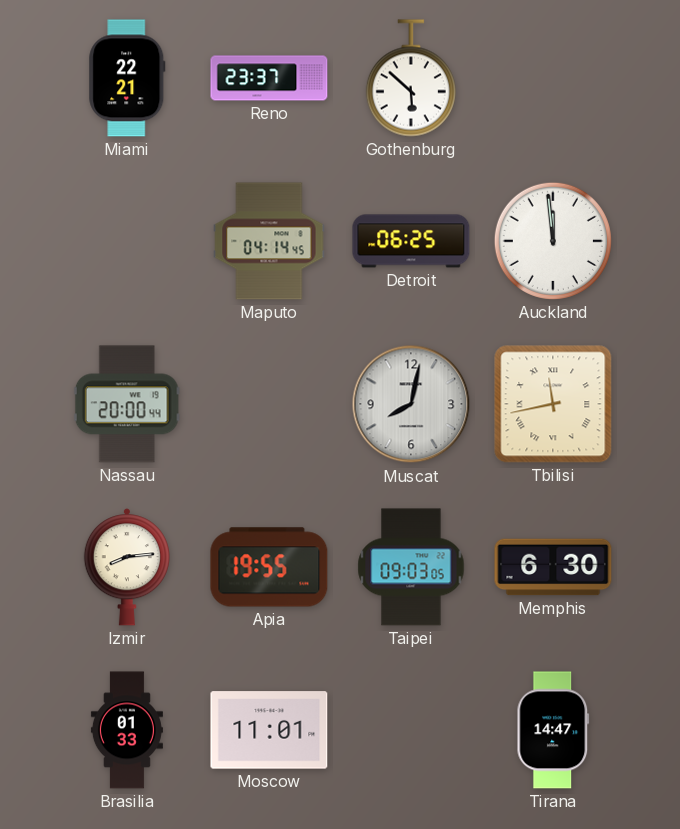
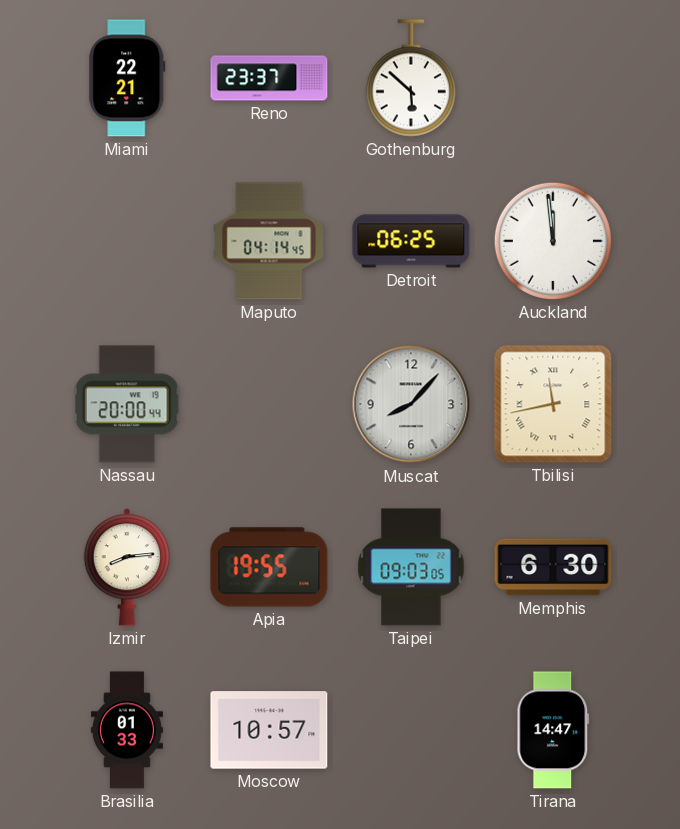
Muscat: 8:02 -> 8:07 (411, 404)
Moscow: 11:01 -> 10:57 (269, 730)
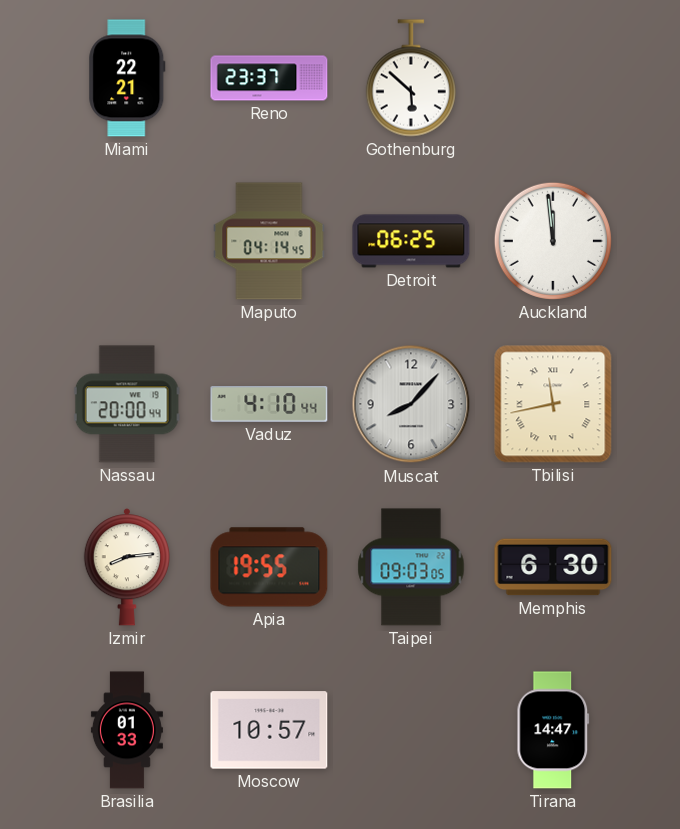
Vaduz: none -> 4:10 (269, 404)
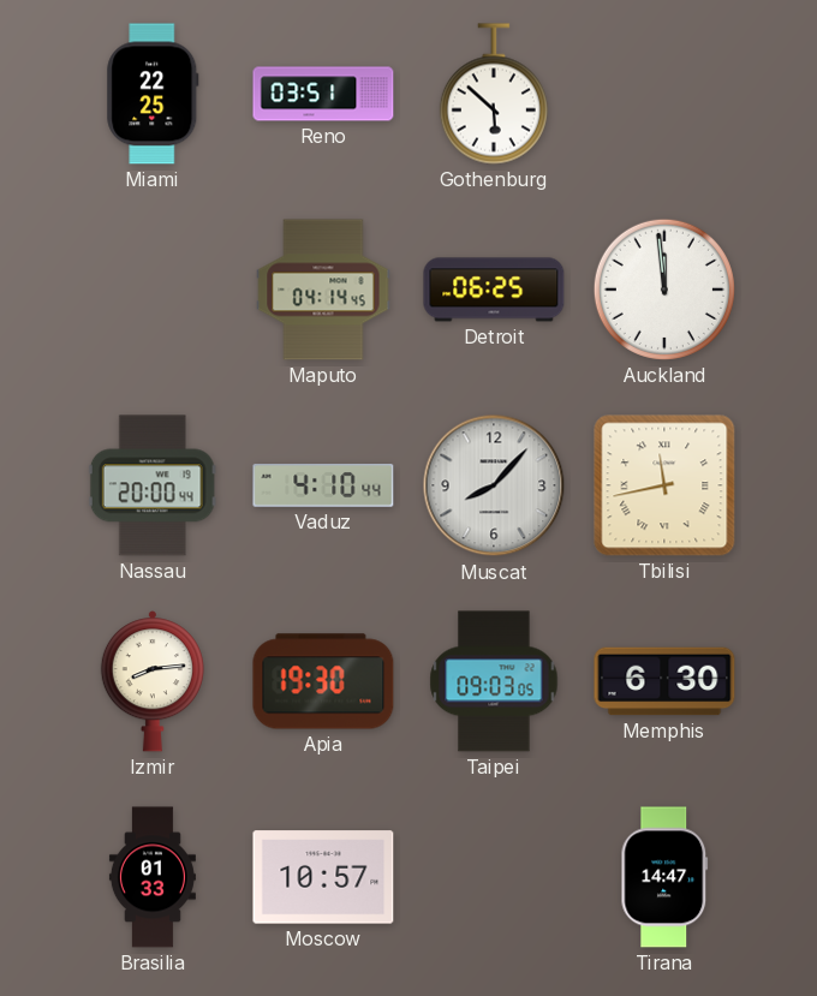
Miami: 22:21 -> 22:25 (153, 94)
Reno: 23:37 -> 03:51 (323, 94)
Apia: 19:55 -> 19:30 (323, 681)
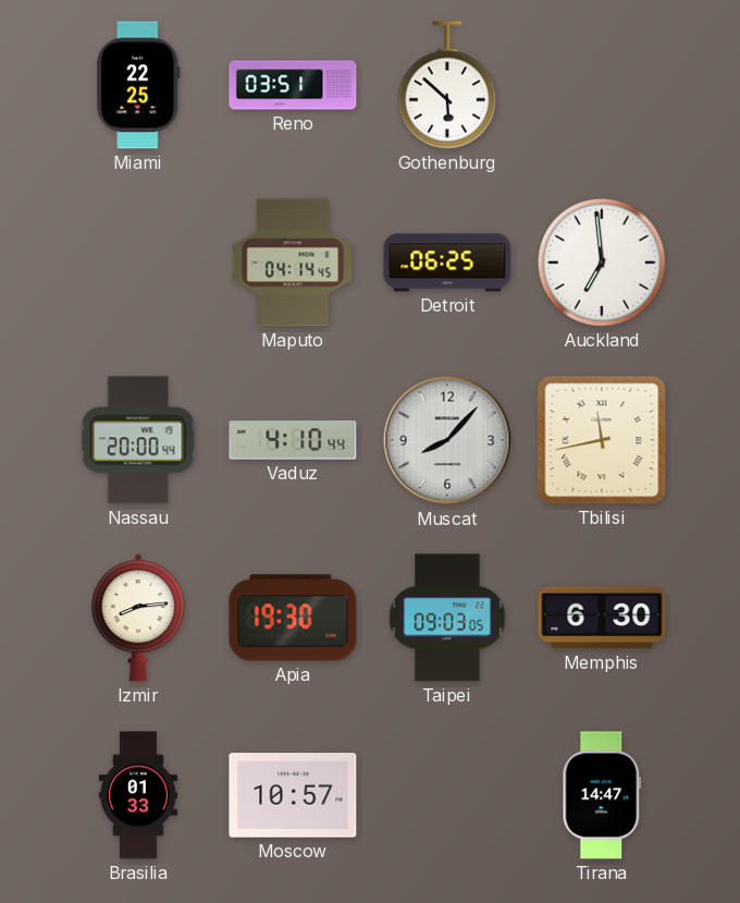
Auckland: 11:59 -> 6:59 (602, 263)
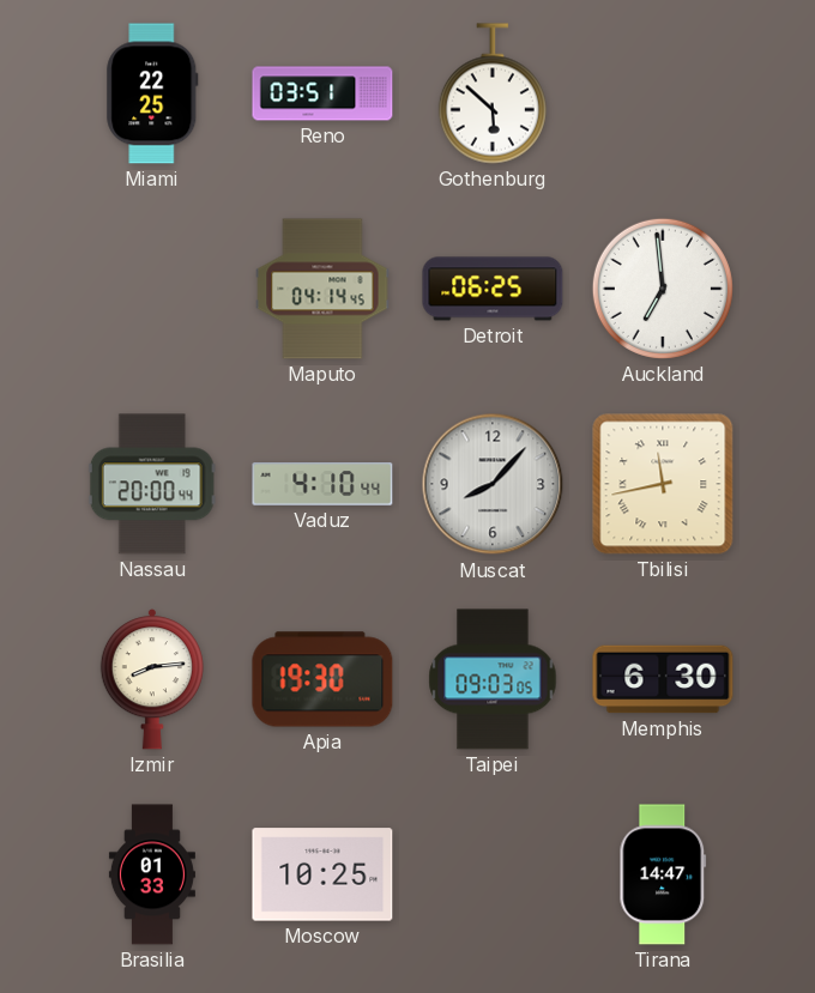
Moscow: 10:57 -> 10:25 (322, 874)
